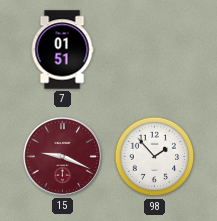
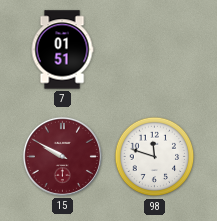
15: 9:19 -> 9:50 (62, 156)
98: 1:53 -> 11:48 (155, 157)
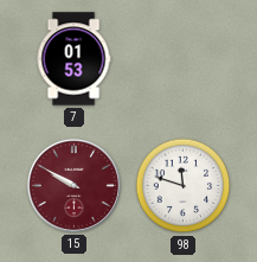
7: 01:51 -> 01:53 (73, 59)
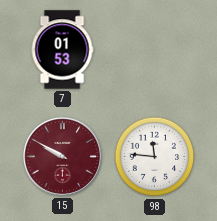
98: 11:48 -> 11:46 (155, 157)
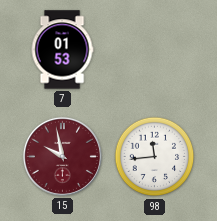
15: 9:50 -> 9:58 (62, 156)
98: 11:46 -> 11:44 (155, 157)
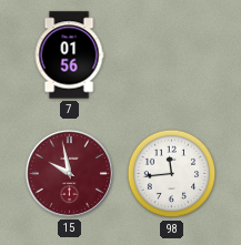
7: 01:53 -> 01:56 (69, 55)
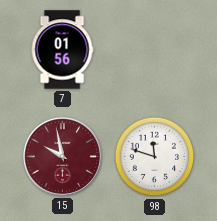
98: 11:44 -> 11:48 (155, 157)
